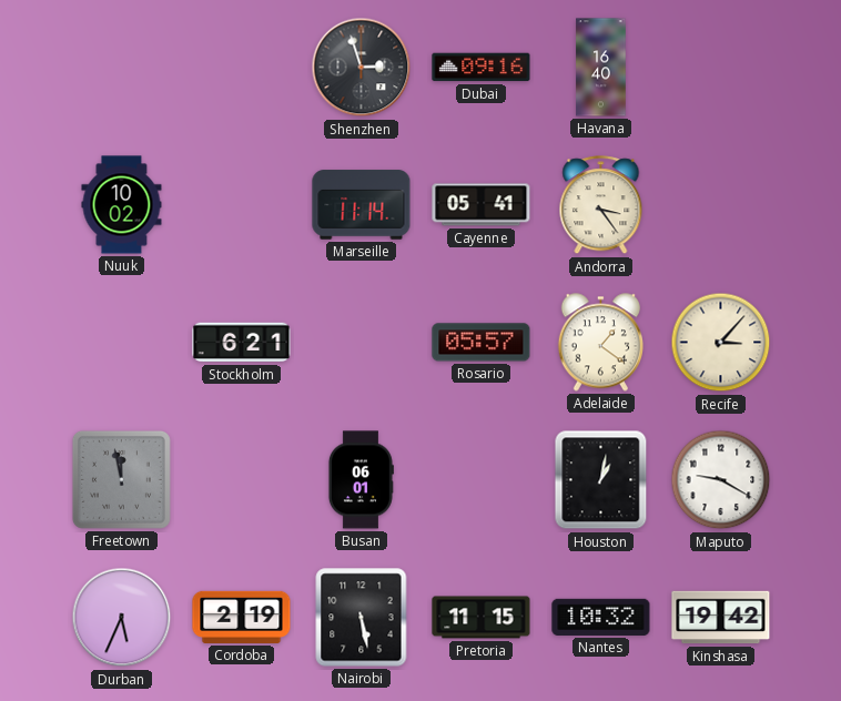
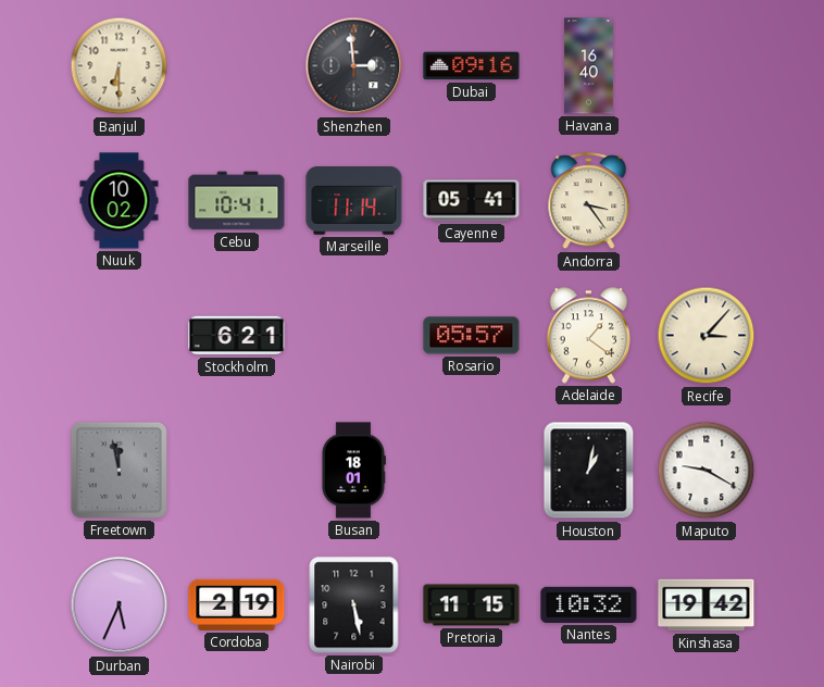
Banjul: none -> 6:30 (120, 66)
Shenzhen: 2:57 -> 2:59 (354, 66)
Cebu: none -> 10:41 (237, 201)
Busan: 06:01 -> 18:01 (353, 471)
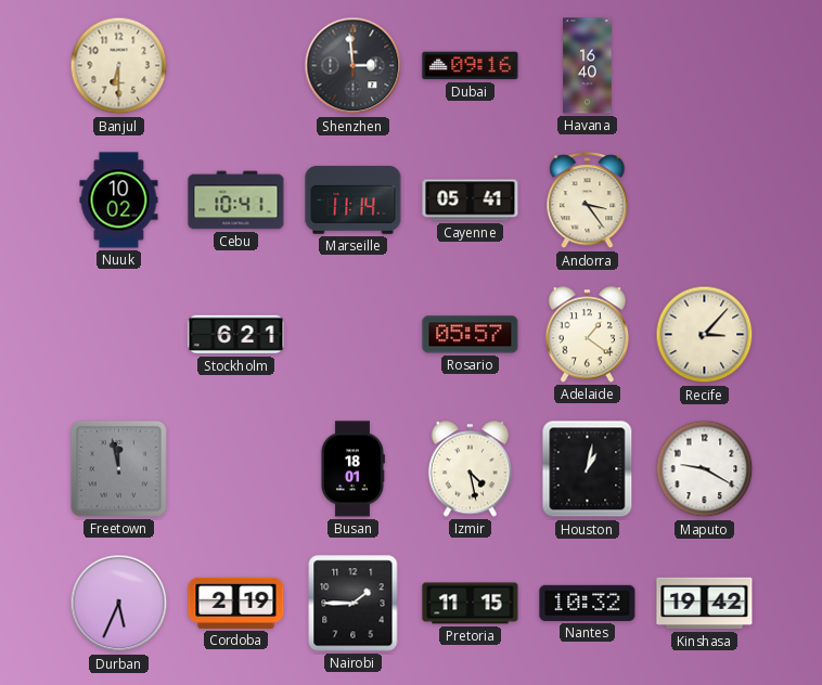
Izmir: none -> 4:28 (470, 469)
Nairobi: 5:28 -> 1:45 (354, 604)
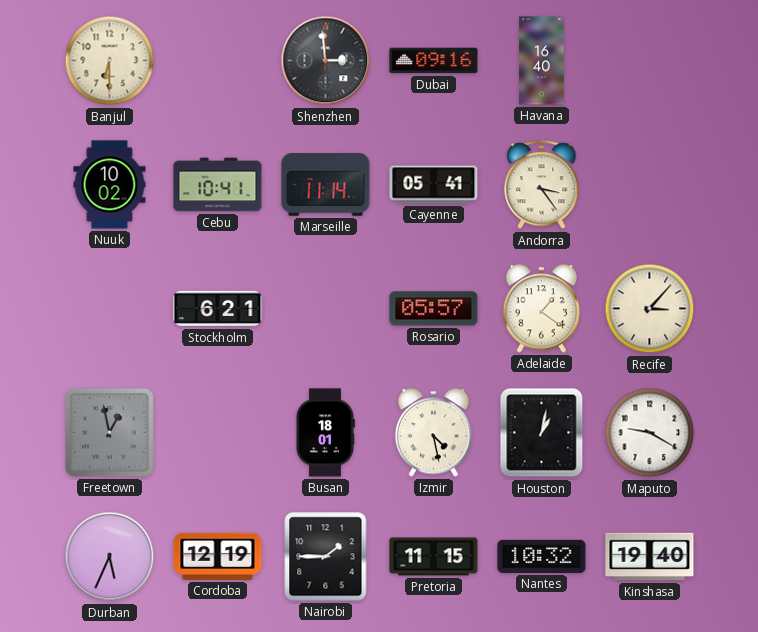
Freetown: 11:58 -> 12:58 (109, 432)
Cordoba: 2:19 -> 12:19 (218, 556)
Kinshasa: 19:42 -> 19:40 (650, 557)
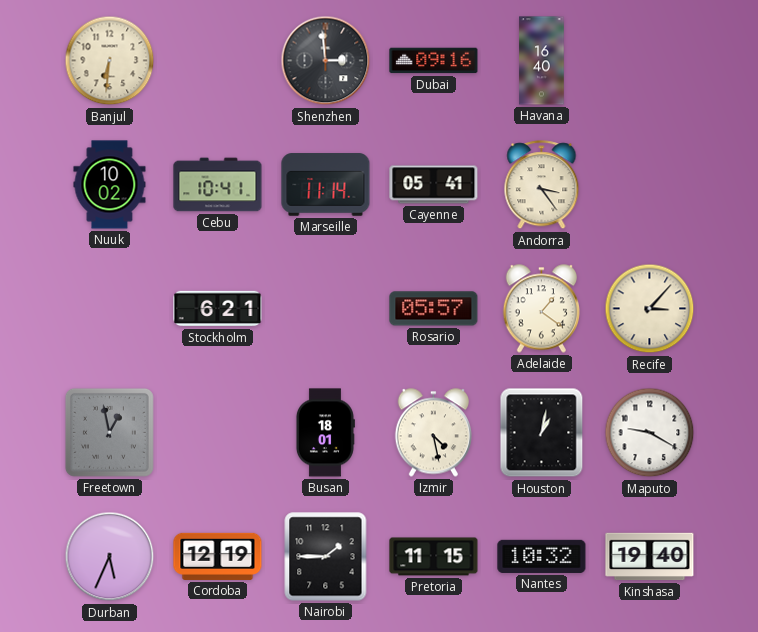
Banjul: 6:30 -> 6:31 (110, 61)
